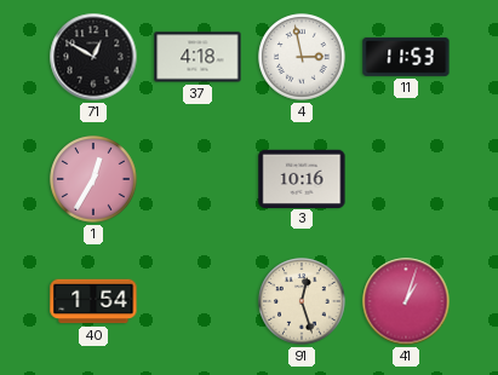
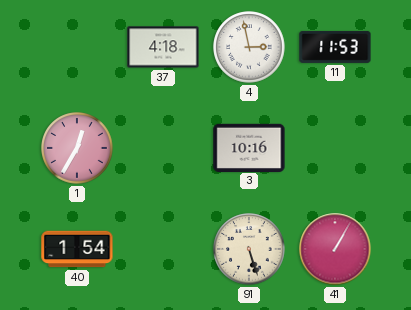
71: 12:50 -> none (93, 57)
91: 12:27 -> 5:27 (249, 249)
41: 1:03 -> 1:05 (335, 249)
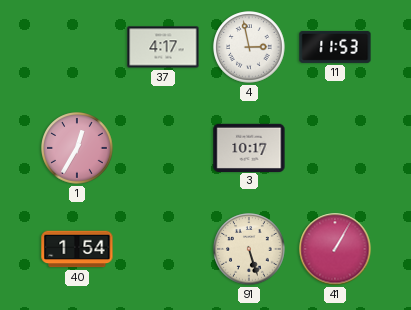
37: 4:18 -> 4:17 (163, 47)
3: 10:16 -> 10:17 (249, 147)
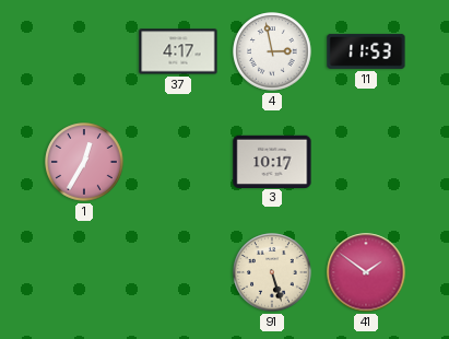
40: 1:54 -> none (77, 249)
41: 1:05 -> 1:51 (366, 272)
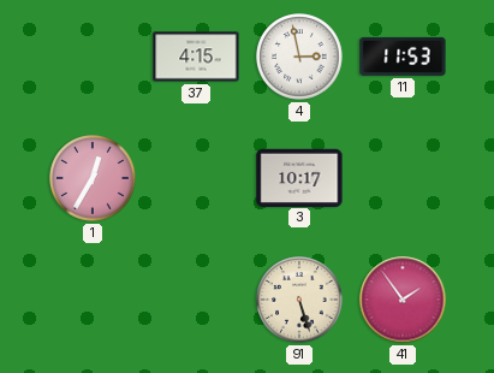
37: 4:17 -> 4:15 (196, 57)
41: 1:51 -> 1:54 (403, 300)
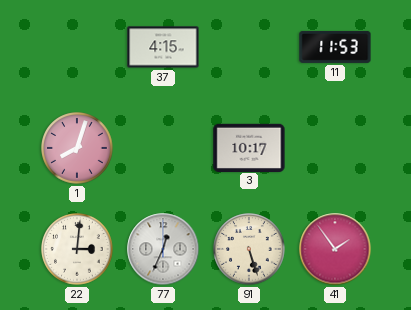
4: 2:58 -> none (299, 57)
1: 12:35 -> 8:03 (77, 148)
22: none -> 3:01 (77, 249)
77: none -> 12:34 (163, 249)
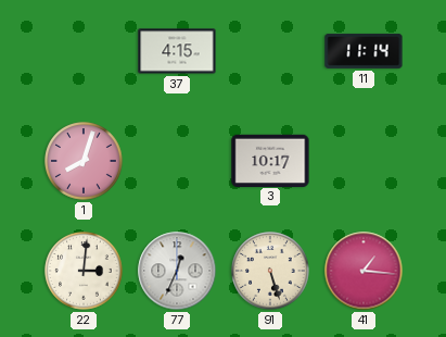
11: 11:53 -> 11:14 (364, 51)
41: 1:54 -> 1:16 (364, 271)
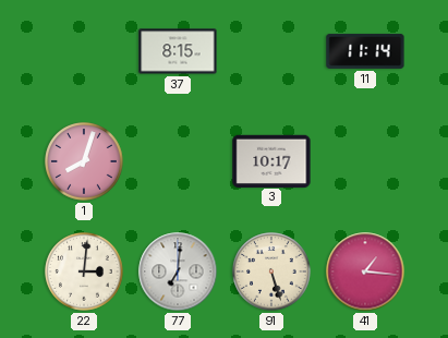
37: 4:15 -> 8:15 (178, 51)
77: 12:34 -> 7:01 (178, 271)
